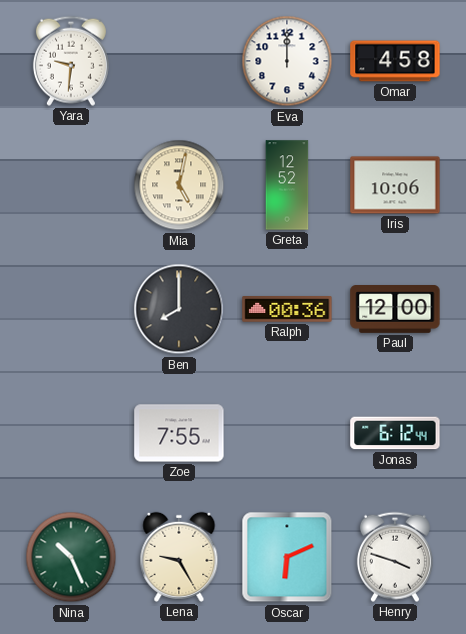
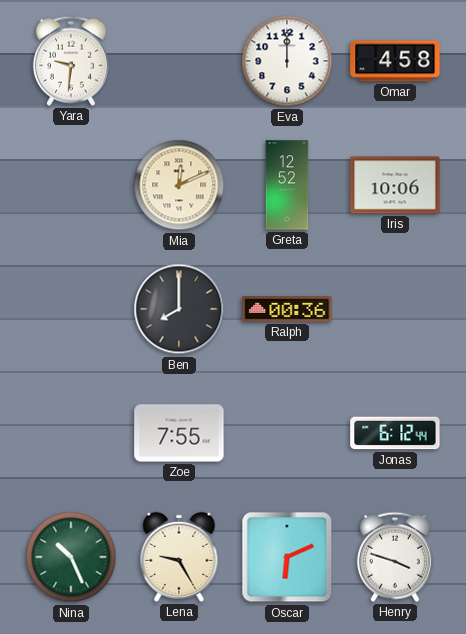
Mia: 5:02 -> 12:11 (179, 185)
Paul: 12:00 -> none (395, 310)
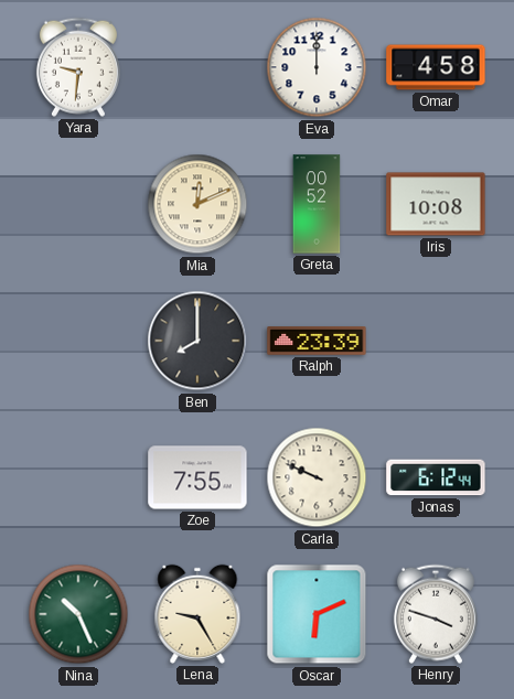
Greta: 12:52 -> 00:52 (317, 204)
Iris: 10:06 -> 10:08 (436, 204)
Ralph: 00:36 -> 23:39 (317, 341)
Carla: none -> 9:49 (317, 477)
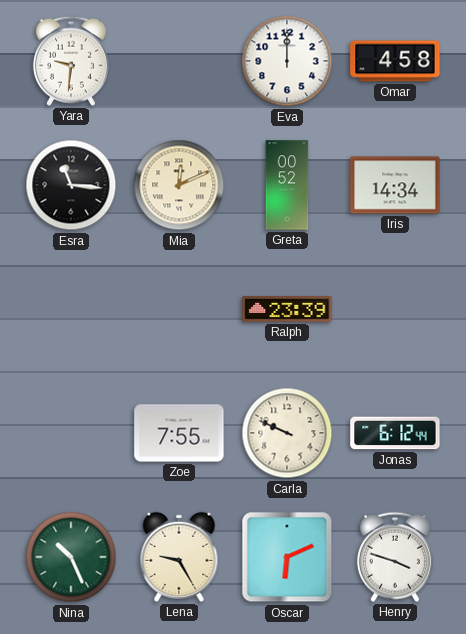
Esra: none -> 11:16 (71, 185)
Iris: 10:08 -> 14:34 (395, 185)
Ben: 8:00 -> none (197, 341)
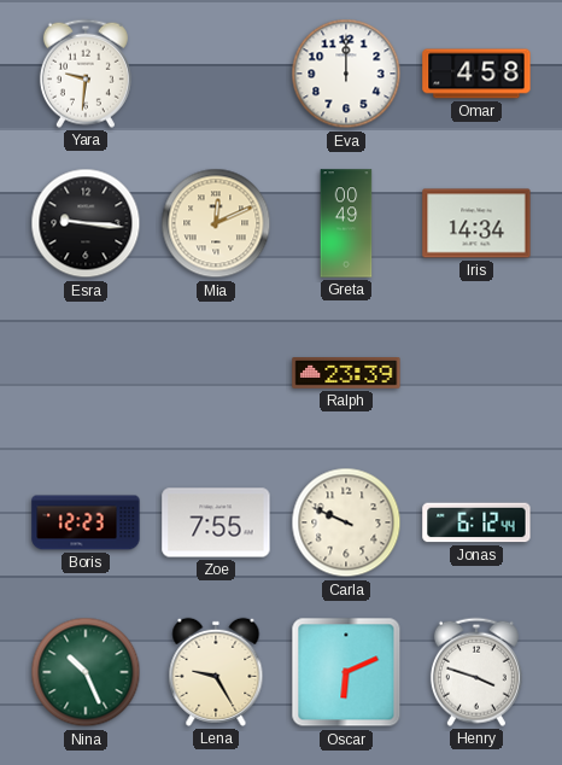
Esra: 11:16 -> 9:16 (86, 223)
Greta: 00:52 -> 00:49 (346, 223)
Boris: none -> 12:23 (86, 522)
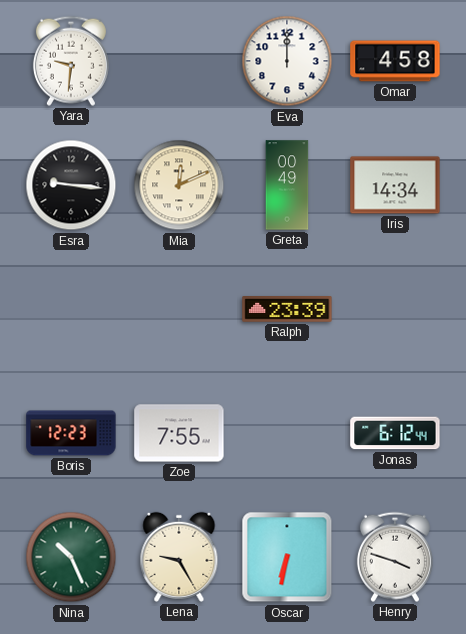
Carla: 9:49 -> none (346, 522)
Oscar: 6:11 -> 6:32 (287, 557)
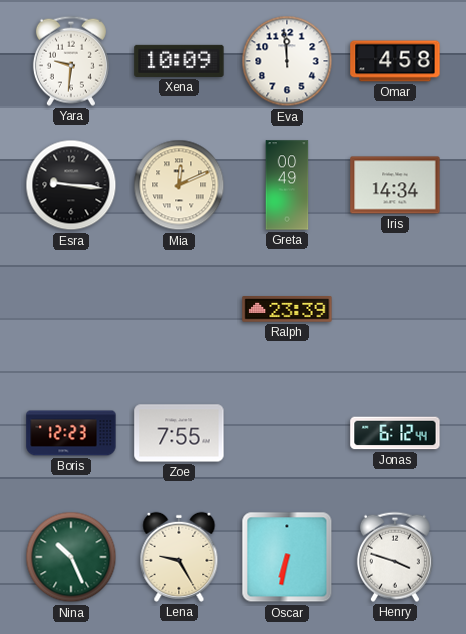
Xena: none -> 10:09 (179, 61)
Eva: 12:00 -> 11:59 (287, 61)
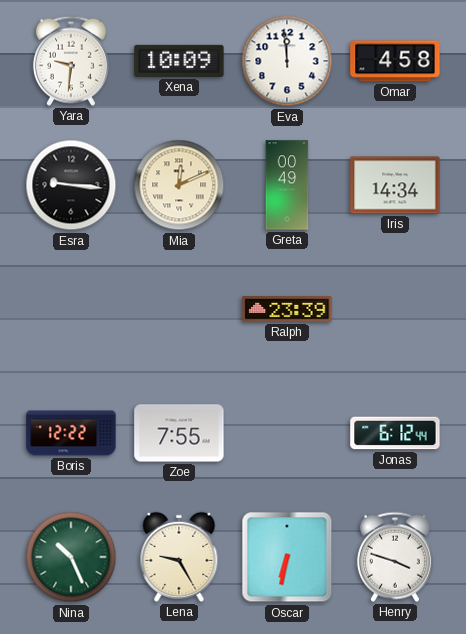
Boris: 12:23 -> 12:22 (71, 433)
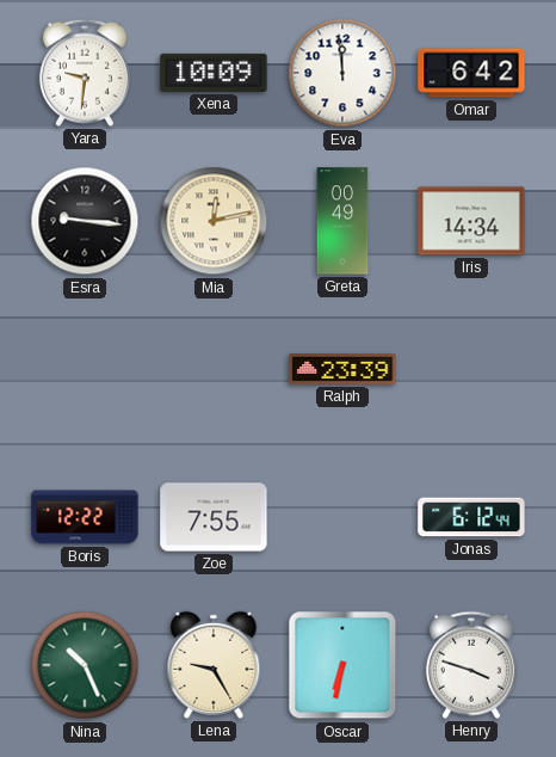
Omar: 4:58 -> 6:42 (471, 73)
Mia: 12:11 -> 12:13 (214, 221)
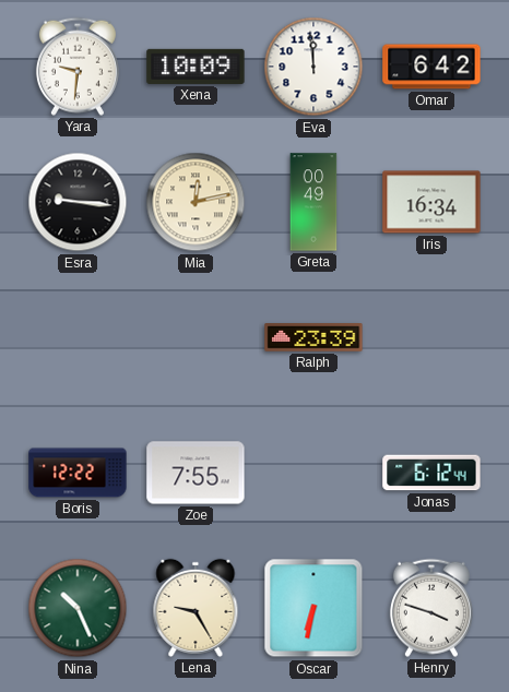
Iris: 14:34 -> 16:34 (431, 202)
